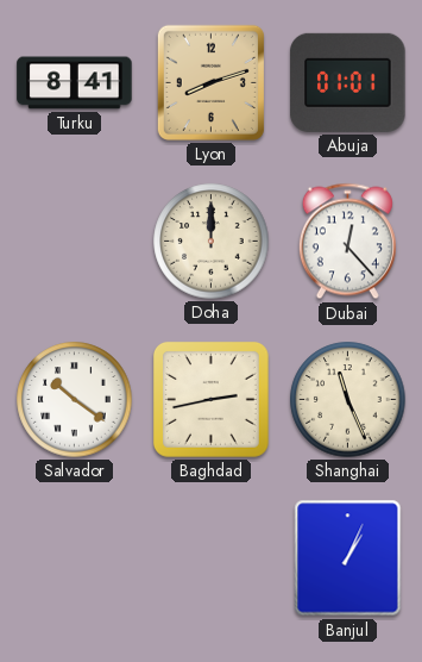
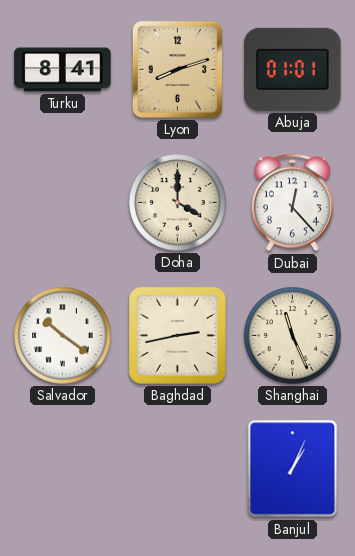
Doha: 12:00 -> 4:00 (178, 203)
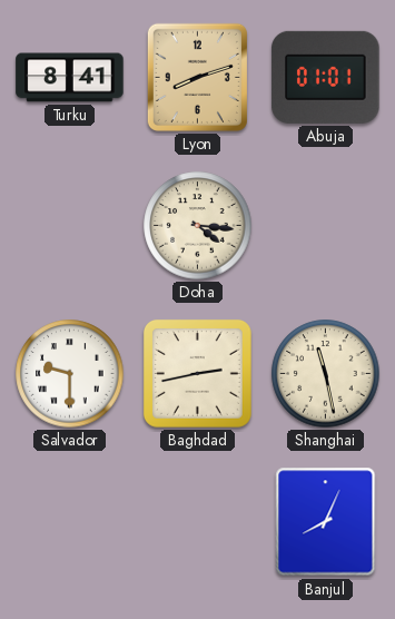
Doha: 4:00 -> 4:16 (198, 226)
Dubai: 12:23 -> none (292, 203)
Salvador: 10:21 -> 9:30 (70, 374)
Shanghai: 11:26 -> 11:28 (326, 374)
Banjul: 1:04 -> 8:04 (326, 522)
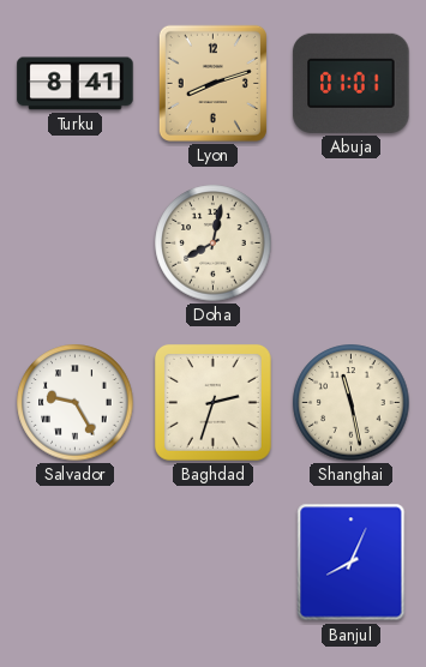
Doha: 4:16 -> 8:02 (214, 244)
Salvador: 9:30 -> 9:25 (76, 403)
Baghdad: 2:43 -> 2:33 (212, 402)
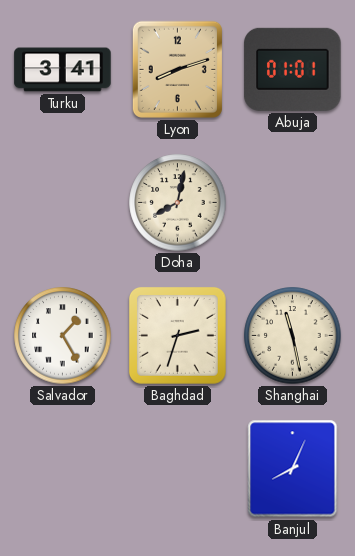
Turku: 8:41 -> 3:41 (63, 70)
Salvador: 9:25 -> 1:25 (63, 336)
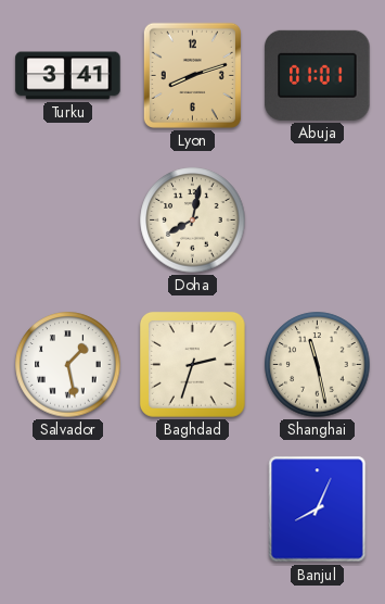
Salvador: 1:25 -> 1:28 (68, 365)
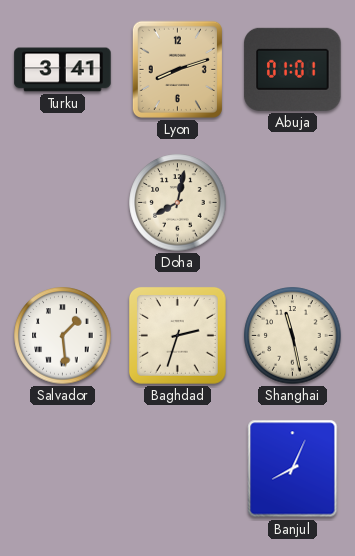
Salvador: 1:28 -> 1:29 (63, 336)
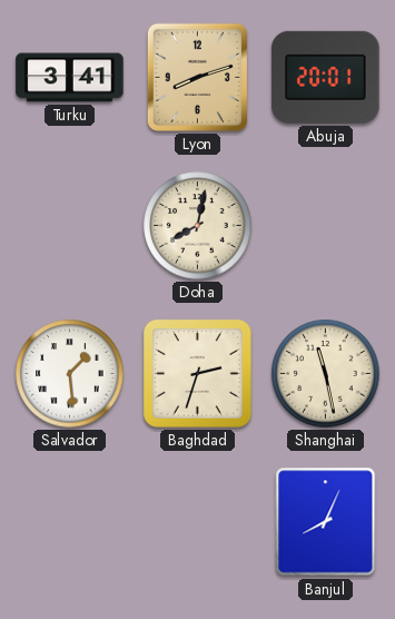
Abuja: 01:01 -> 20:01 (326, 77)
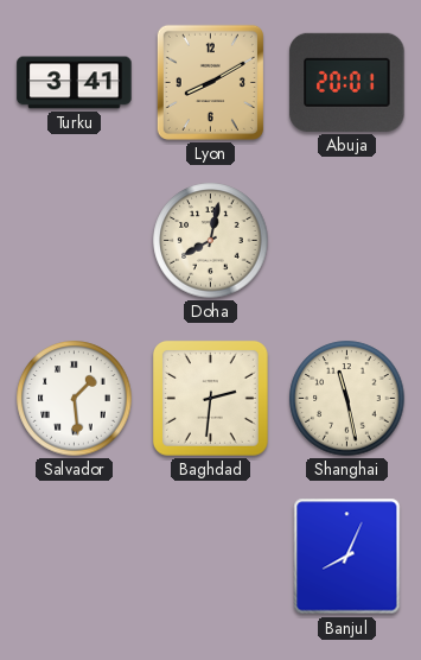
Lyon: 8:12 -> 8:10 (210, 82)
Baghdad: 2:33 -> 2:31 (210, 398)
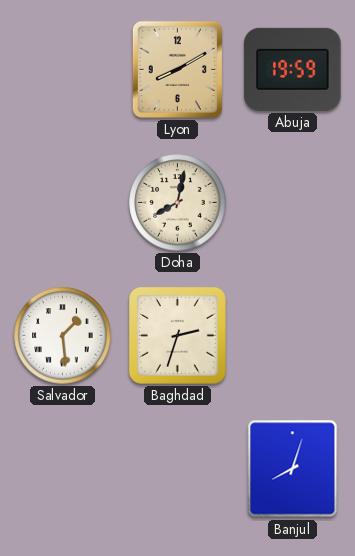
Turku: 3:41 -> none (75, 83)
Abuja: 20:01 -> 19:59 (293, 69)
Baghdad: 2:31 -> 2:33 (177, 335)
Shanghai: 11:28 -> none (347, 399)
Banjul: 8:04 -> 8:03 (293, 469)
